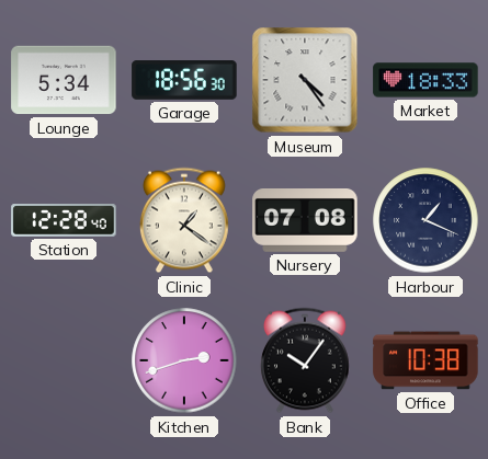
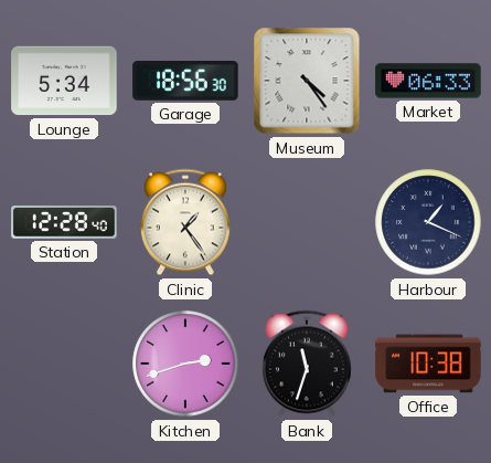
Market: 18:33 -> 06:33 (428, 81)
Clinic: 1:21 -> 1:24 (185, 222)
Nursery: 07:08 -> none (305, 221)
Bank: 10:06 -> 11:33 (307, 364)
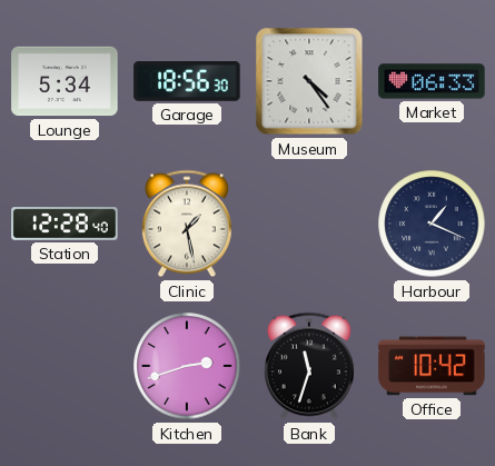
Clinic: 1:24 -> 1:28 (187, 224)
Office: 10:38 -> 10:42 (432, 366)
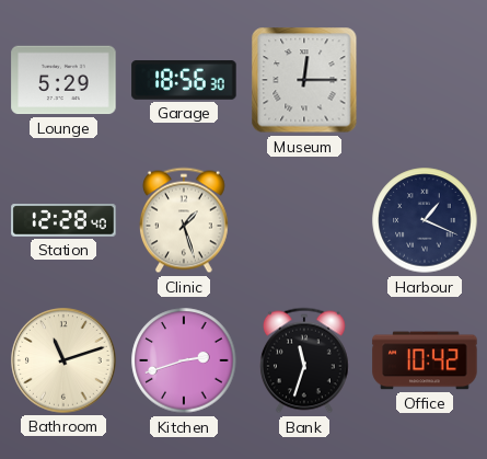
Lounge: 5:34 -> 5:29 (63, 80)
Museum: 4:24 -> 12:15 (304, 80)
Market: 06:33 -> none (432, 81)
Clinic: 1:28 -> 1:27 (184, 220)
Bathroom: none -> 11:12 (63, 360)
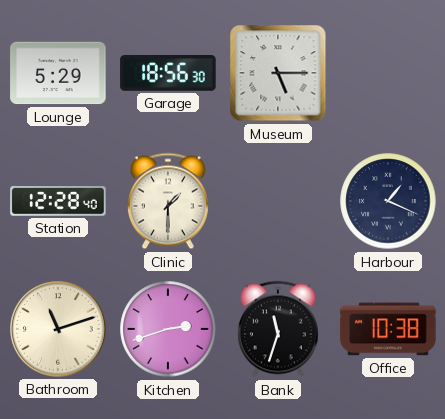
Museum: 12:15 -> 5:15 (278, 73)
Clinic: 1:27 -> 1:30 (168, 201)
Office: 10:42 -> 10:38 (388, 329)
